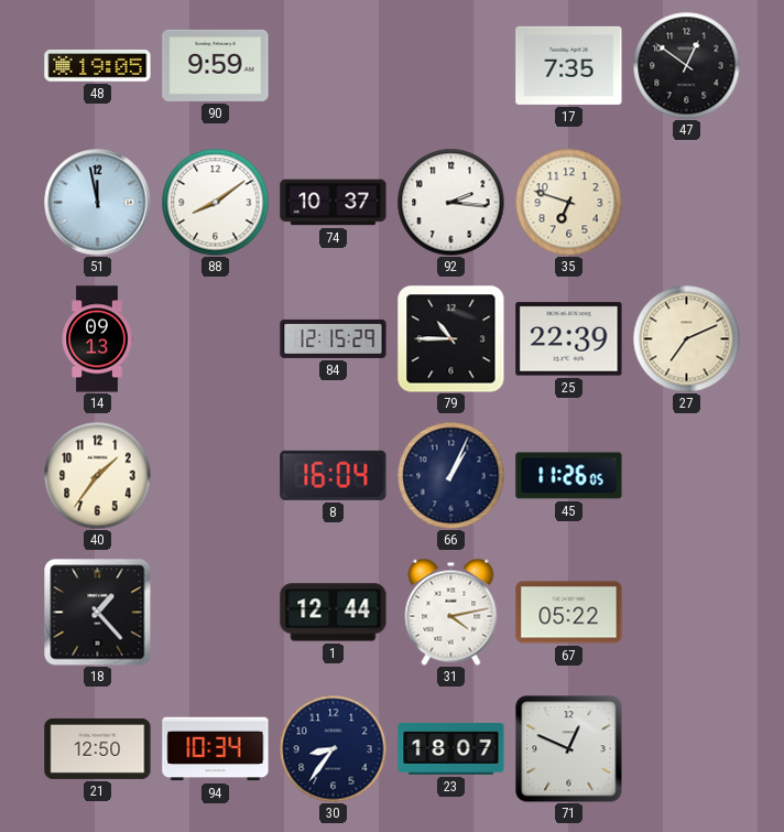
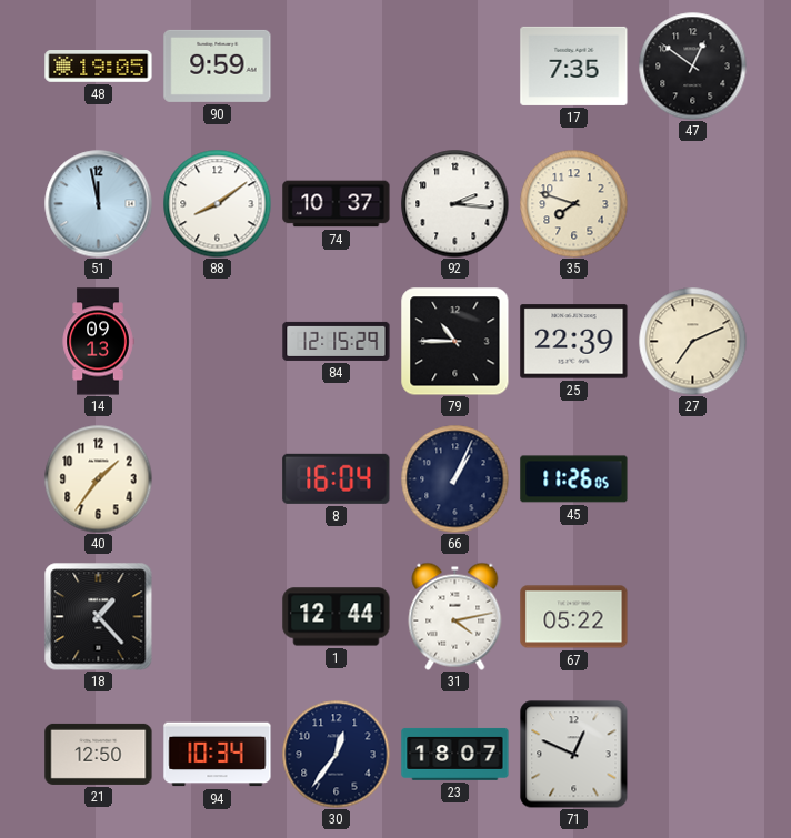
35: 6:48 -> 7:48 (573, 203)
30: 8:36 -> 12:36 (336, 754)
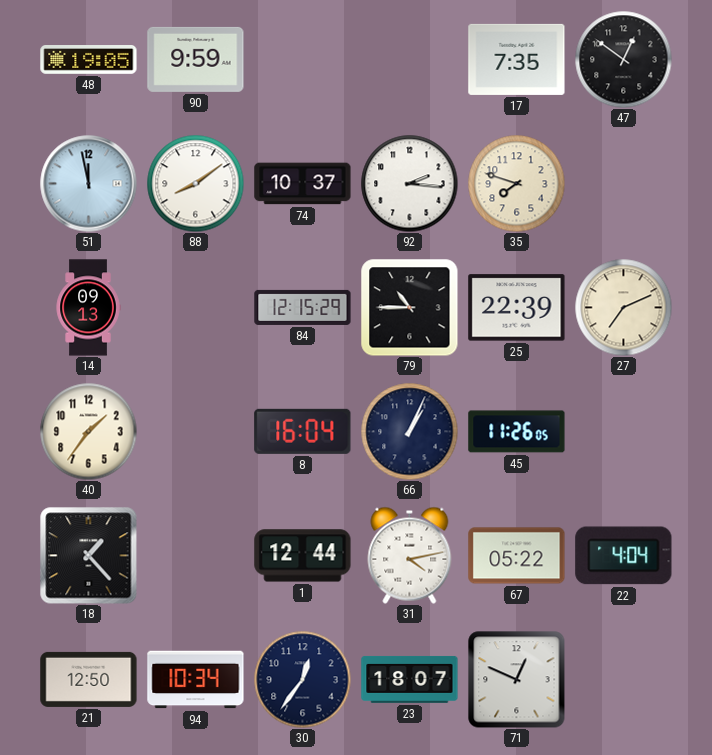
22: none -> 4:04 (624, 556)
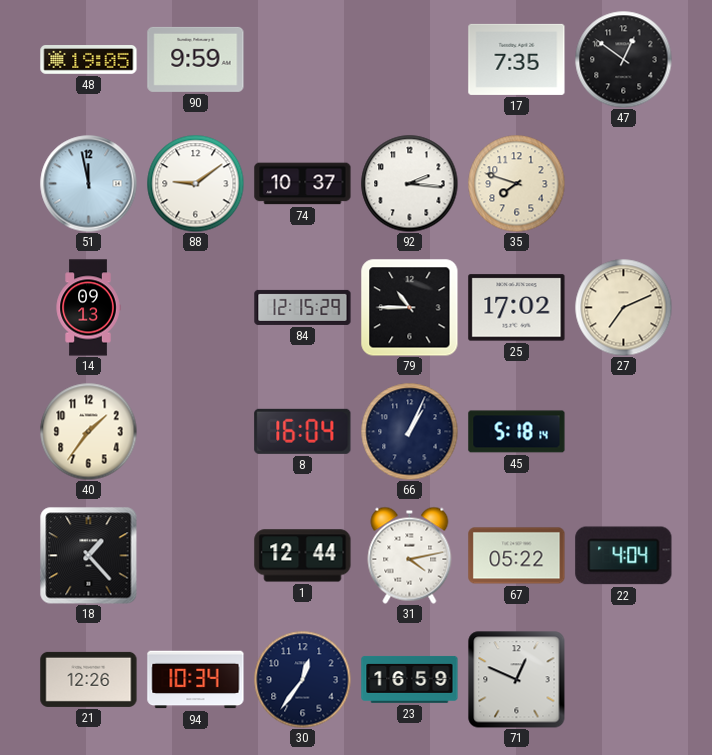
88: 8:09 -> 9:09 (195, 183)
25: 22:39 -> 17:02 (517, 308)
45: 11:26 -> 5:18 (517, 432)
21: 12:50 -> 12:26 (89, 679)
23: 18:07 -> 16:59 (410, 679)
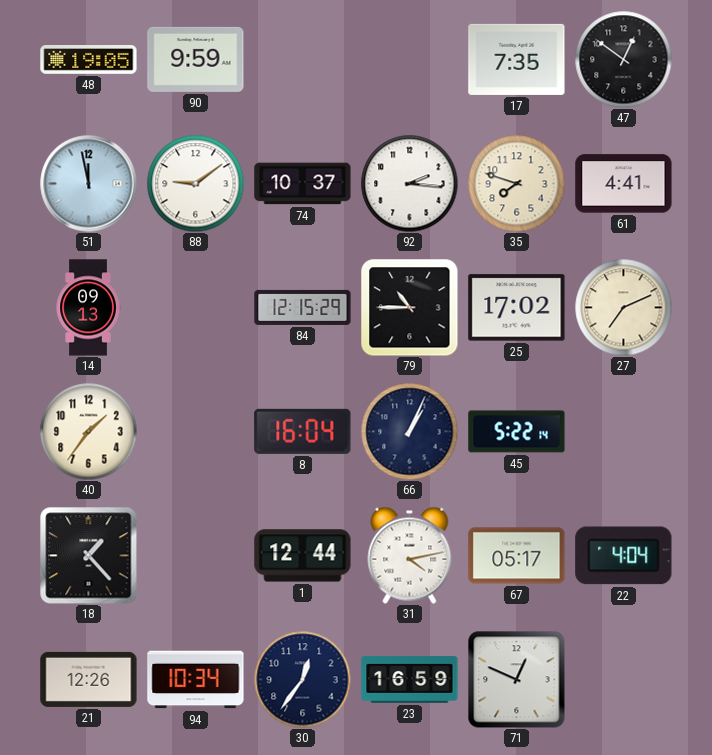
61: none -> 4:41 (624, 184)
45: 5:18 -> 5:22 (517, 432)
67: 05:22 -> 05:17 (517, 556)
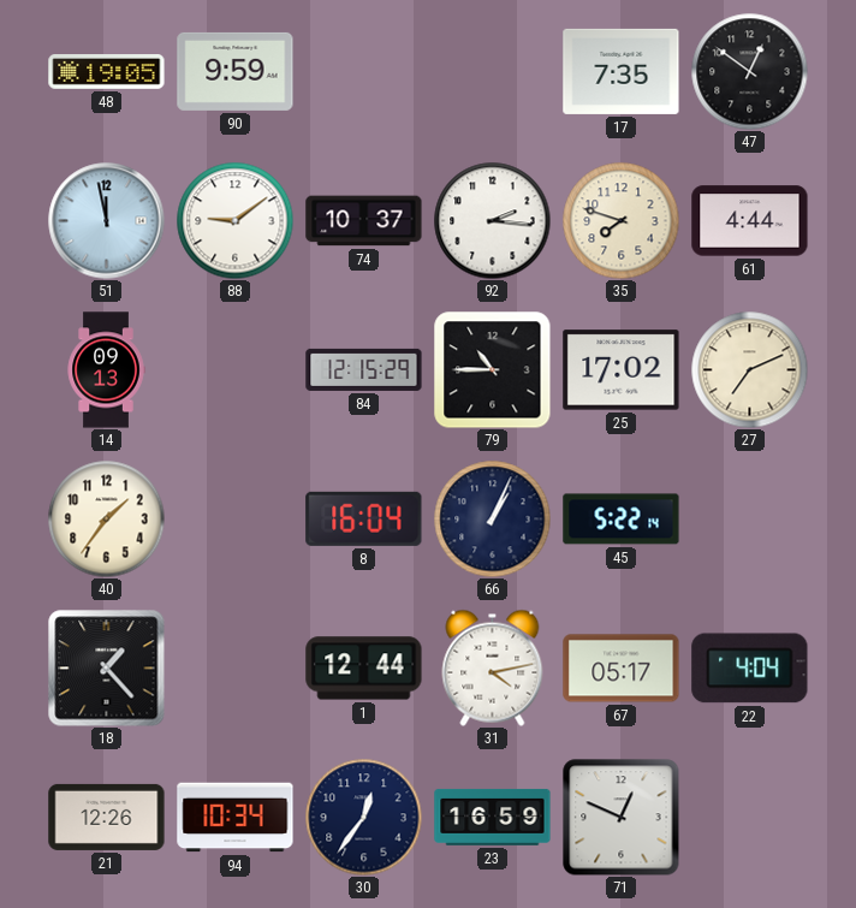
61: 4:41 -> 4:44 (750, 221)
